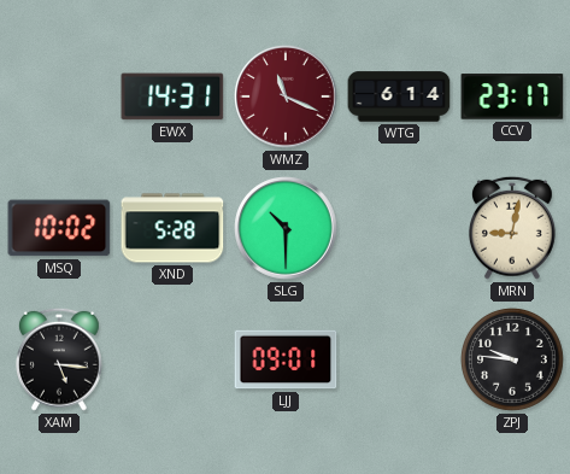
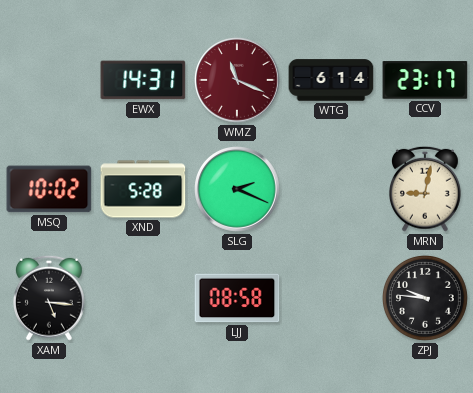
SLG: 10:30 -> 2:19 (237, 189)
LJJ: 09:01 -> 08:58 (237, 298)
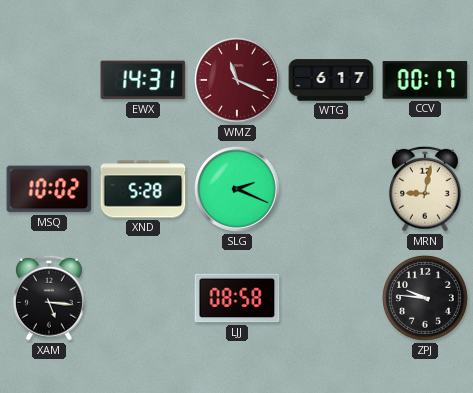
WTG: 6:14 -> 6:17 (331, 80)
CCV: 23:17 -> 00:17 (425, 80)
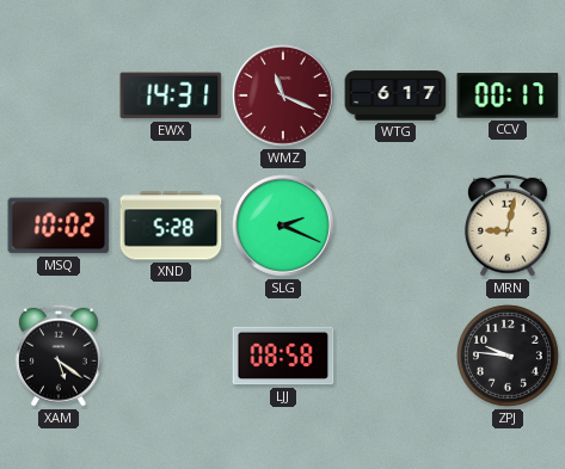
XAM: 5:16 -> 5:21 (59, 356)
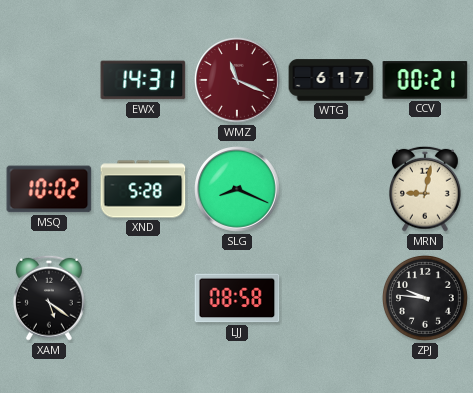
CCV: 00:17 -> 00:21 (425, 80)
SLG: 2:19 -> 8:19 (237, 189)
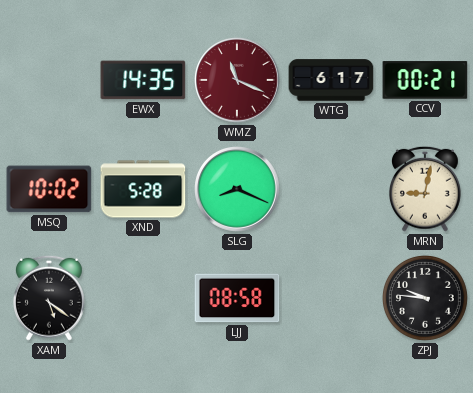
EWX: 14:31 -> 14:35 (143, 80)
